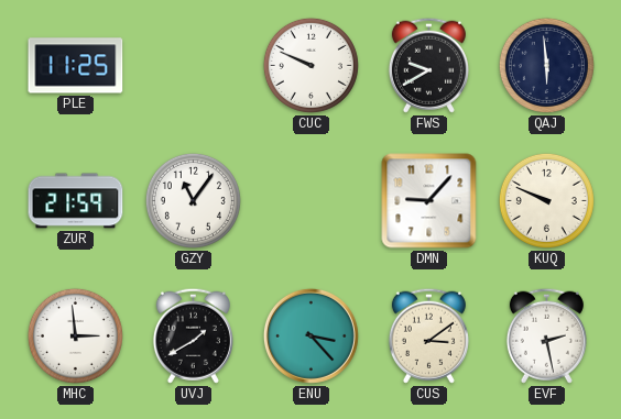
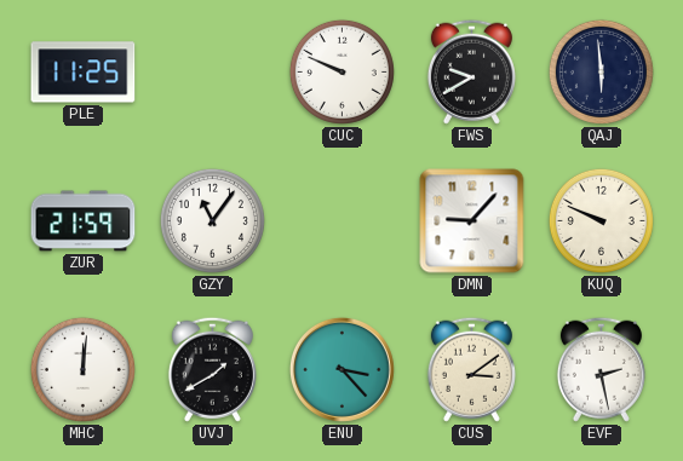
MHC: 2:59 -> 12:01 (82, 369)
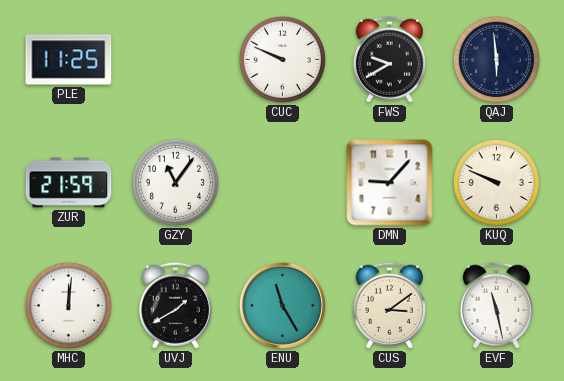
ENU: 3:23 -> 11:25 (282, 305)
EVF: 2:28 -> 11:28 (496, 305)
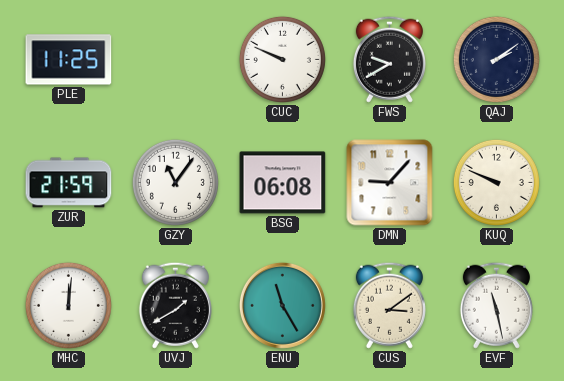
QAJ: 5:59 -> 2:09 (496, 59)
BSG: none -> 06:08 (283, 183)
